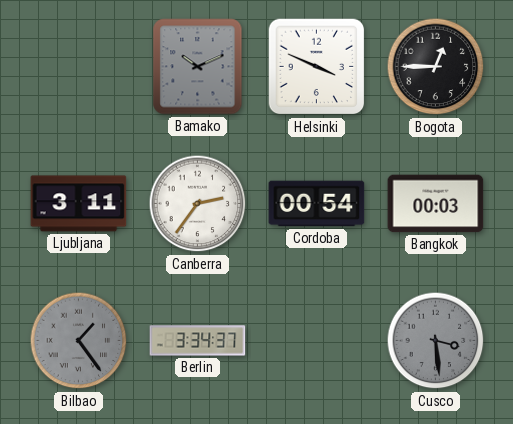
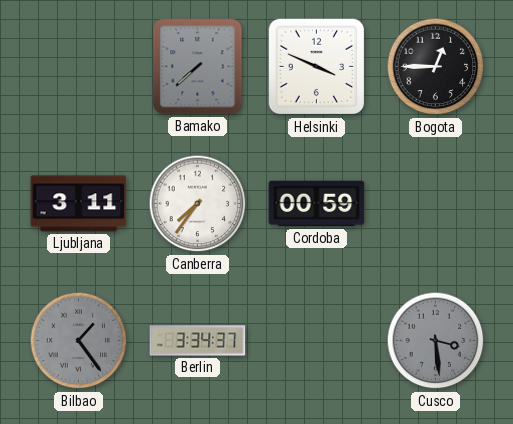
Bamako: 10:11 -> 7:38 (198, 67)
Canberra: 2:36 -> 7:36 (198, 204)
Cordoba: 00:54 -> 00:59 (317, 204)
Bangkok: 00:03 -> none (436, 204)
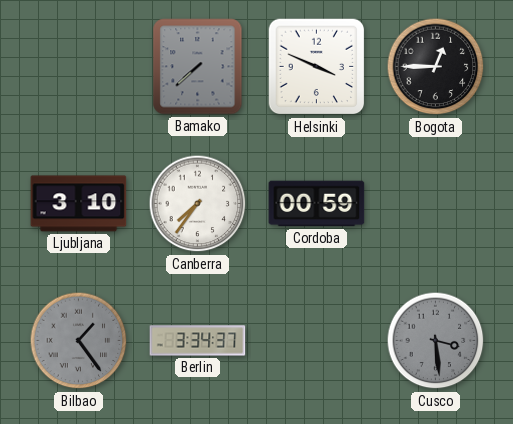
Ljubljana: 3:11 -> 3:10 (79, 204)
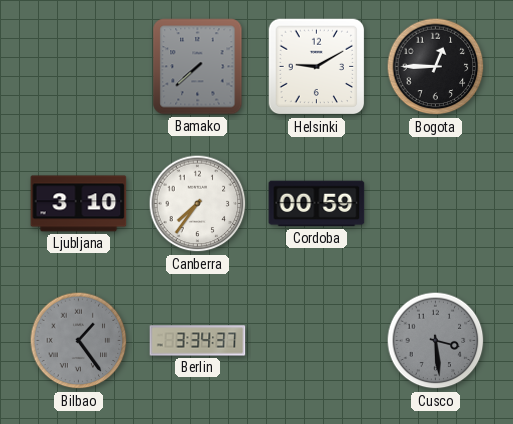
Helsinki: 3:49 -> 9:10 (317, 67)
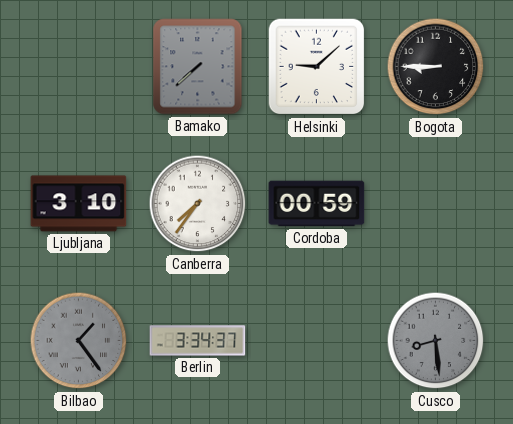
Helsinki: 9:10 -> 9:08 (317, 67)
Bogota: 12:45 -> 8:45 (436, 67)
Cusco: 3:29 -> 8:29 (436, 341)
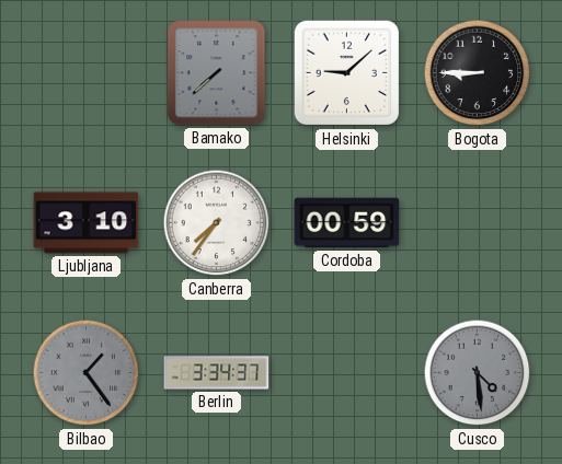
Cusco: 8:29 -> 4:29 (478, 373)
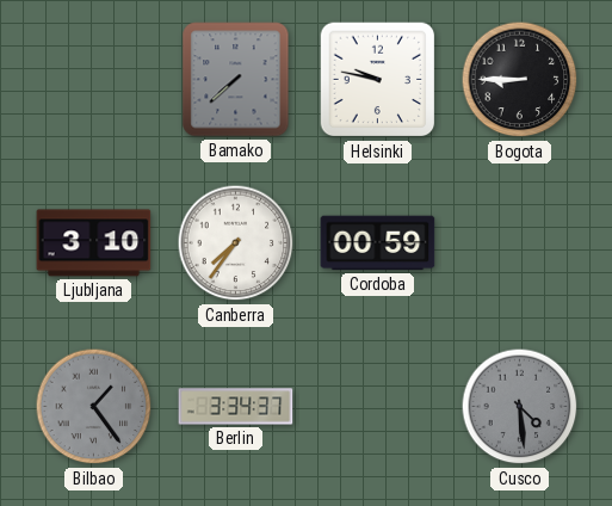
Helsinki: 9:08 -> 9:47 (378, 80)
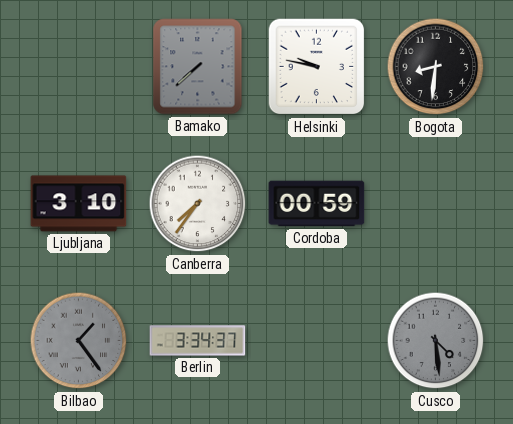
Bogota: 8:45 -> 8:31 (436, 67)
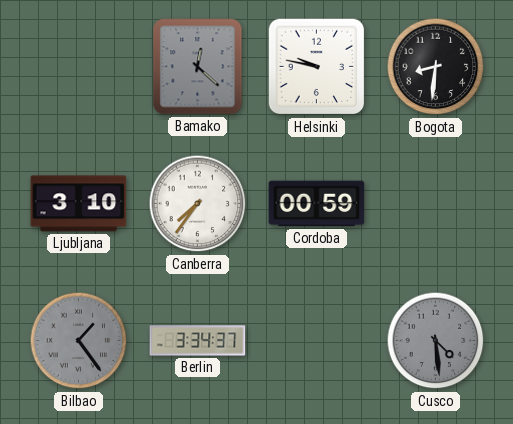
Bamako: 7:38 -> 12:22 (198, 67)
